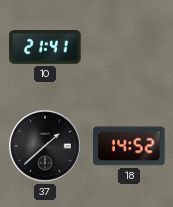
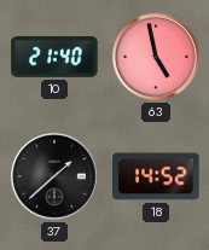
10: 21:41 -> 21:40 (54, 58)
63: none -> 4:58 (156, 57)
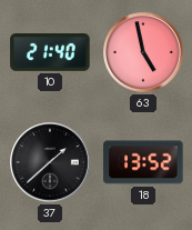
18: 14:52 -> 13:52 (143, 162)
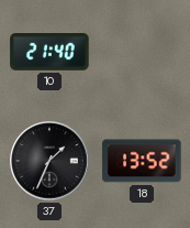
63: 4:58 -> none (143, 52)
37: 1:38 -> 1:34 (49, 161)
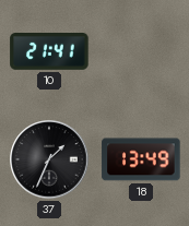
10: 21:40 -> 21:41 (49, 52)
18: 13:52 -> 13:49 (141, 159)
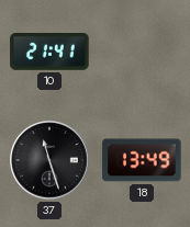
37: 1:34 -> 11:27 (49, 160)
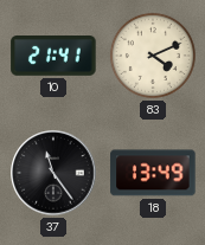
83: none -> 4:11 (153, 56)
37: 11:27 -> 11:24 (53, 173)
